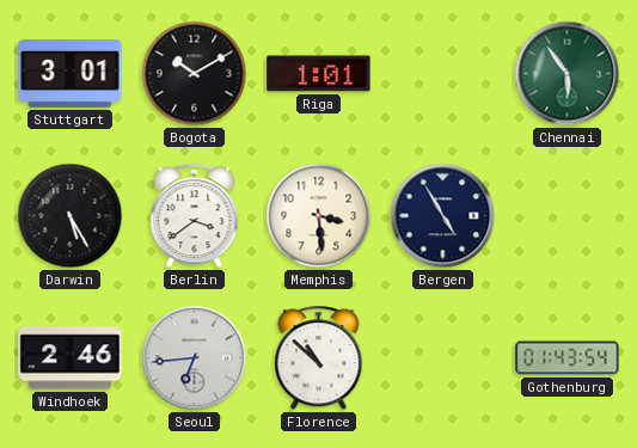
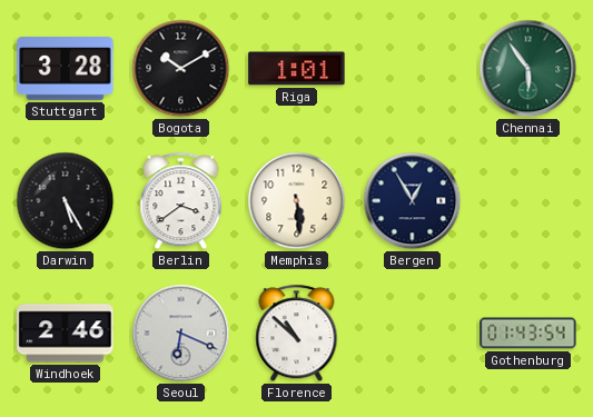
Stuttgart: 3:01 -> 3:28 (66, 69)
Memphis: 3:29 -> 5:29 (297, 201)
Bergen: 4:55 -> 12:55 (413, 201)
Seoul: 6:44 -> 6:19 (181, 334)
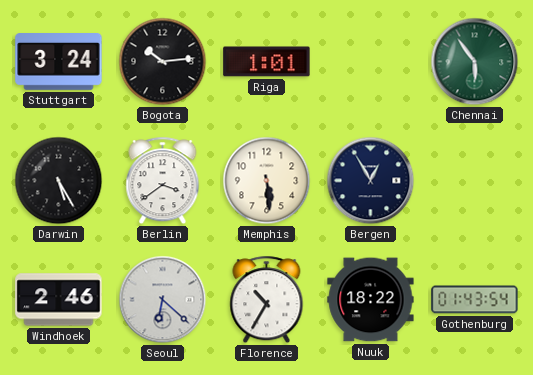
Stuttgart: 3:28 -> 3:24 (59, 62)
Bogota: 10:10 -> 10:14 (163, 62)
Seoul: 6:19 -> 6:22 (163, 300)
Florence: 10:52 -> 10:35 (267, 300)
Nuuk: none -> 18:22 (371, 300)
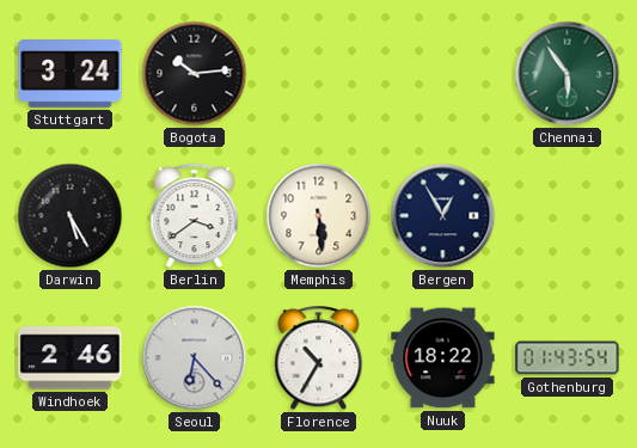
Riga: 1:01 -> none (267, 62)
Seoul: 6:22 -> 6:23 (195, 358)
